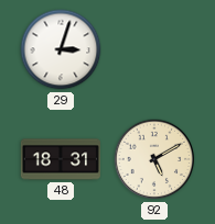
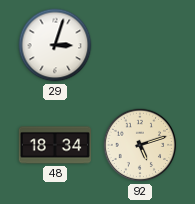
48: 18:31 -> 18:34 (55, 145)
92: 5:10 -> 5:12 (140, 145)
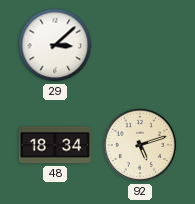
29: 3:03 -> 3:08 (55, 45)
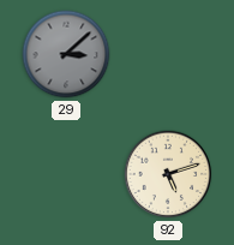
29 dial: white -> grey (66, 54)
48: 18:34 -> none (55, 145)
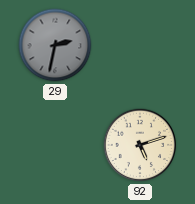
29: 3:08 -> 2:32 (55, 45)
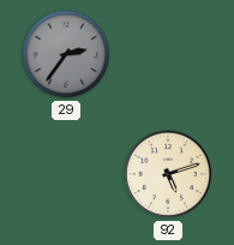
29: 2:32 -> 2:36 (66, 54)
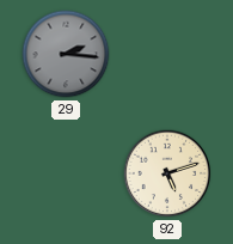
29: 2:36 -> 2:16 (66, 54)
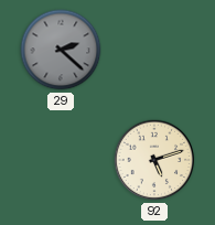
29: 2:16 -> 2:22 (61, 50)
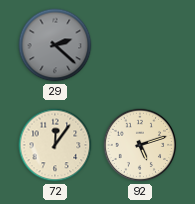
72: none -> 12:06 (55, 145)
